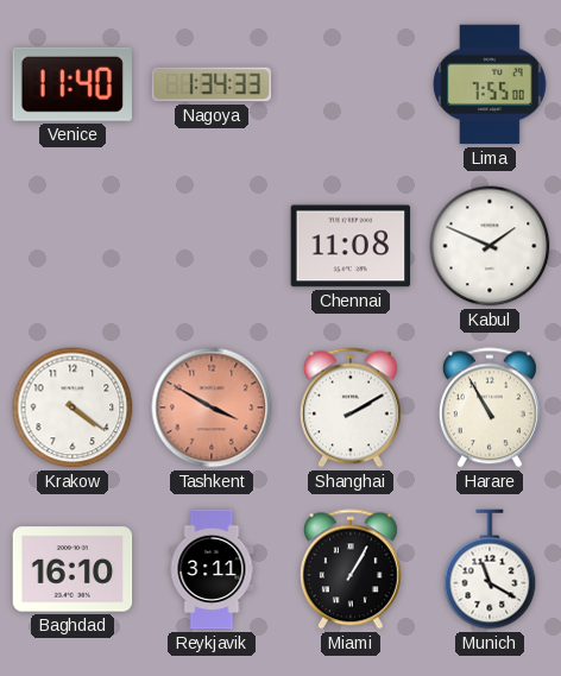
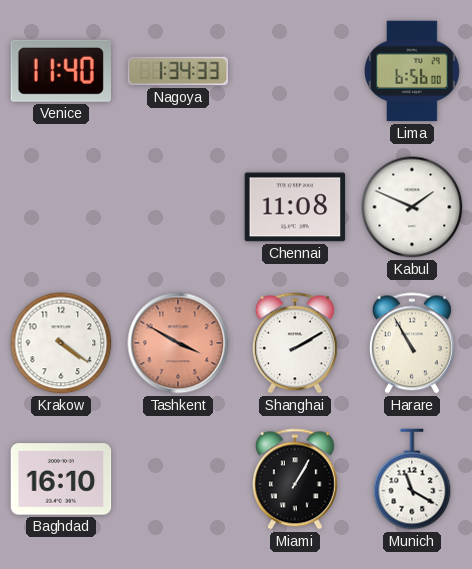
Lima: 7:55 -> 6:56 (412, 71)
Reykjavik: 3:11 -> none (212, 569)
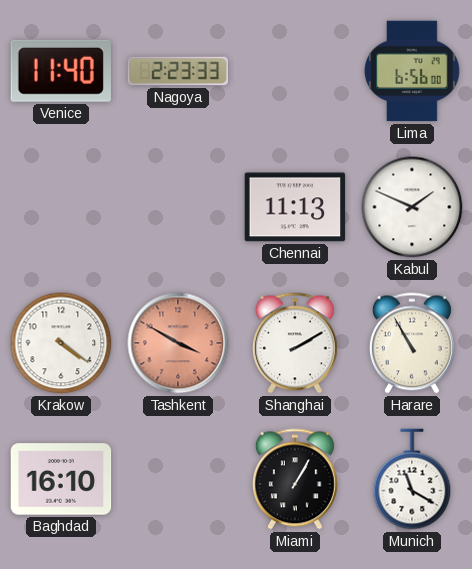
Nagoya: 1:34 -> 2:23 (178, 71)
Chennai: 11:08 -> 11:13 (295, 207)
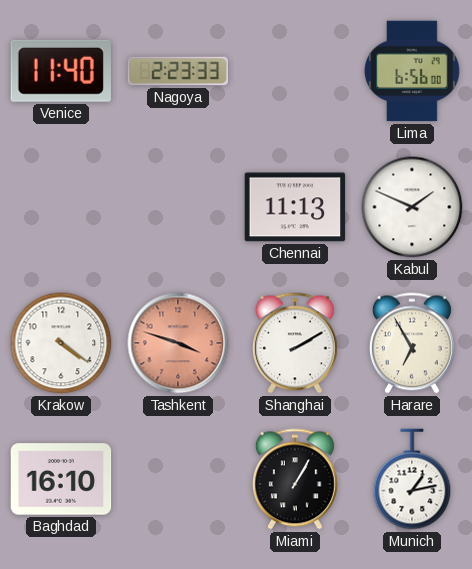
Tashkent: 3:50 -> 3:48 (178, 343)
Harare: 10:55 -> 6:55 (412, 343)
Munich: 11:20 -> 1:13 (412, 479)
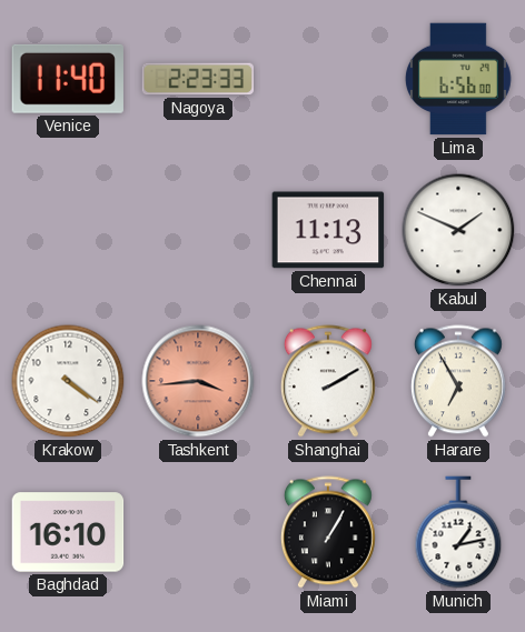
Tashkent: 3:48 -> 3:44 (198, 381)
